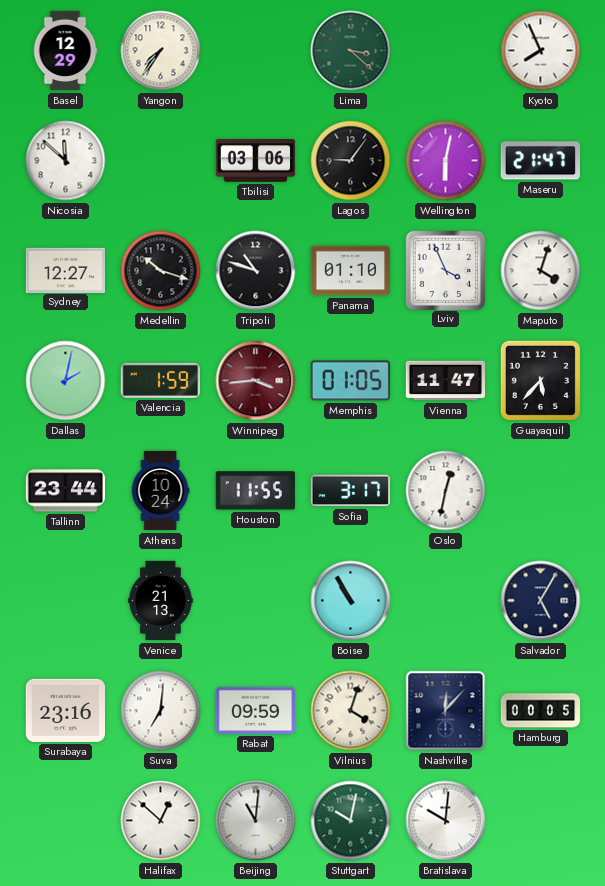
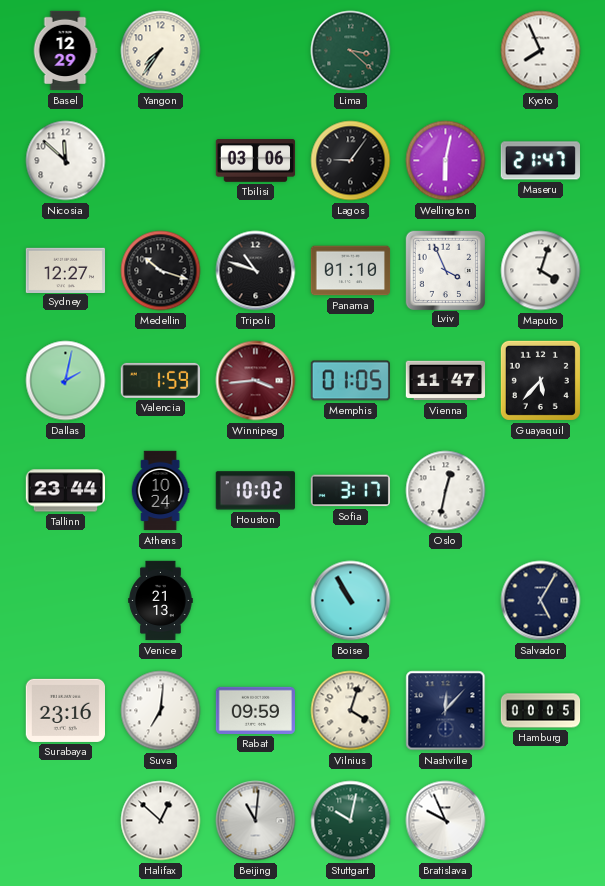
Houston: 11:55 -> 10:02 (255, 491)
Bratislava: 10:01 -> 9:56 (446, 821)
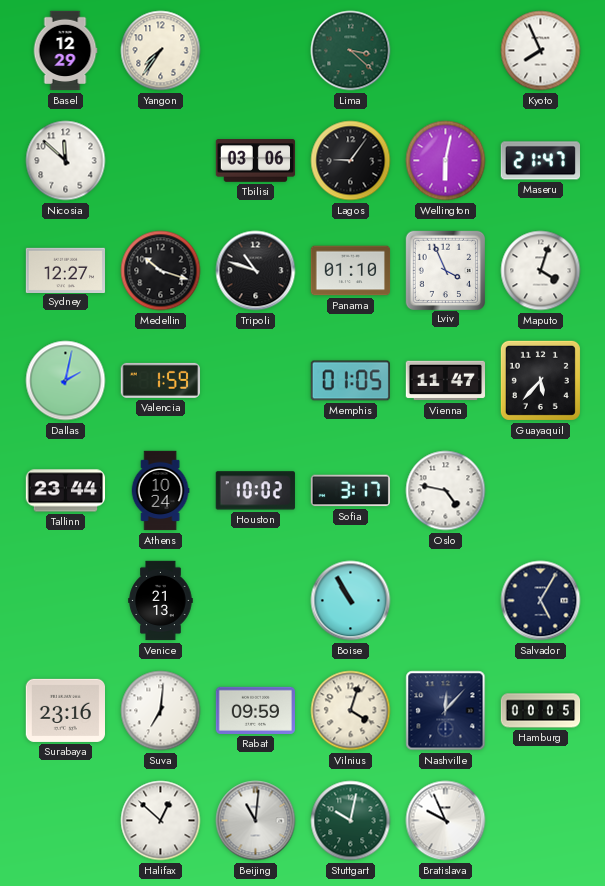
Winnipeg: 3:44 -> none (256, 381)
Oslo: 12:32 -> 4:47 (446, 491)
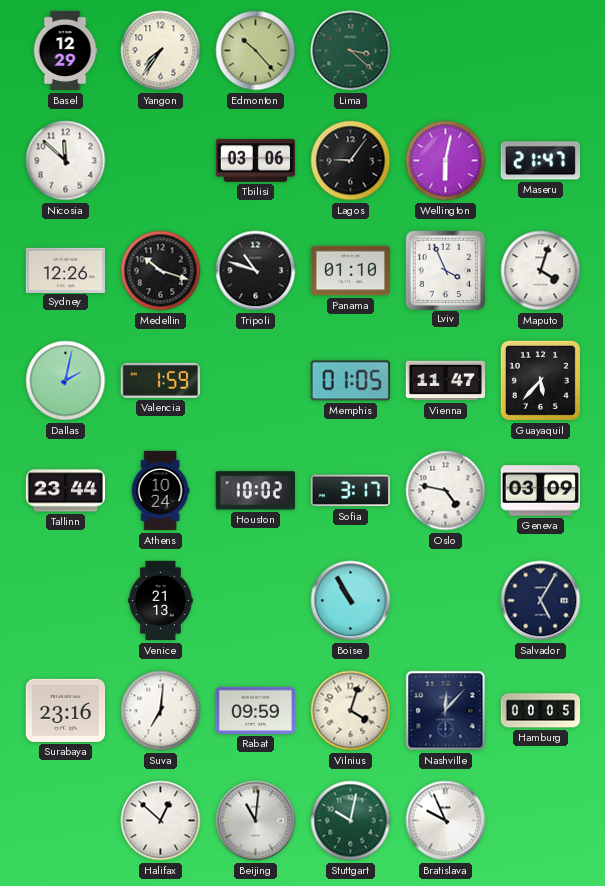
Edmonton: none -> 10:23 (256, 51)
Kyoto: 7:56 -> none (541, 51)
Sydney: 12:27 -> 12:26 (66, 270)
Geneva: none -> 03:09 (540, 491)
